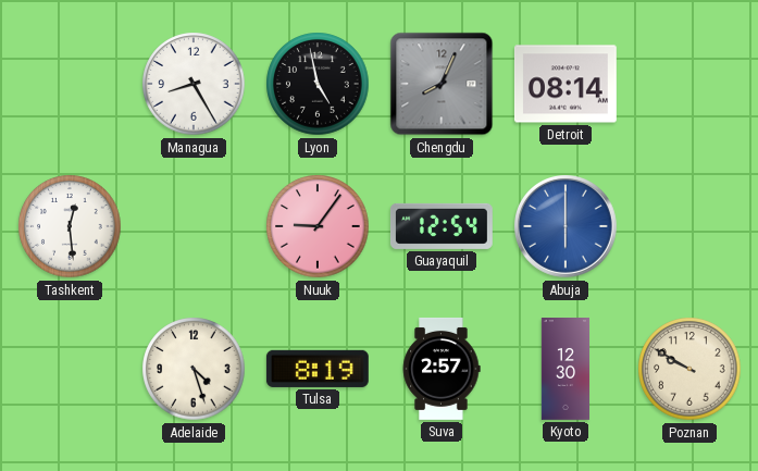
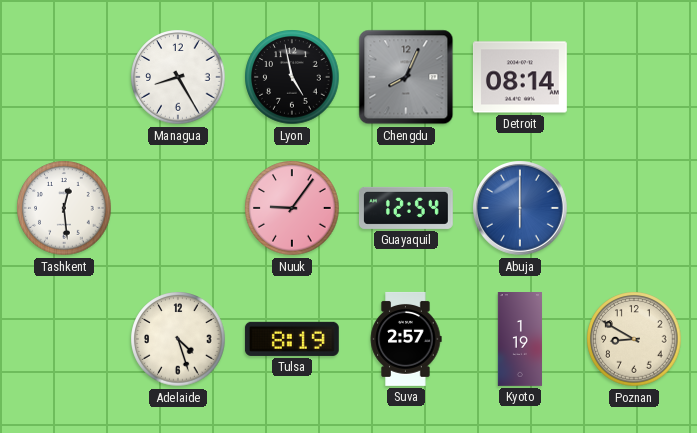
Kyoto: 12:30 -> 1:19 (519, 340)
Poznan: 9:50 -> 8:50 (634, 339)
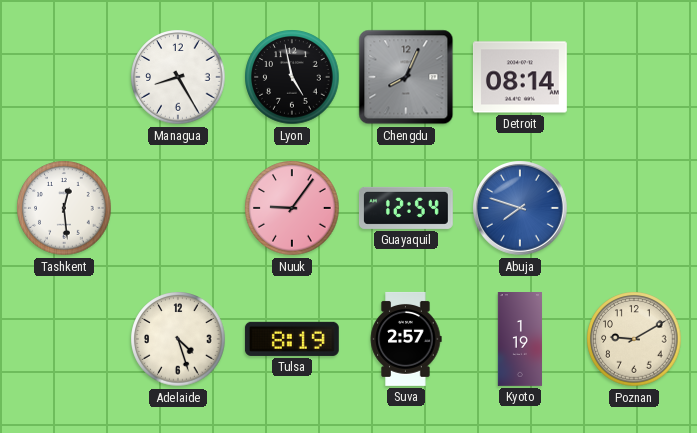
Abuja: 6:00 -> 7:48 (521, 209)
Poznan: 8:50 -> 9:10 (634, 339)
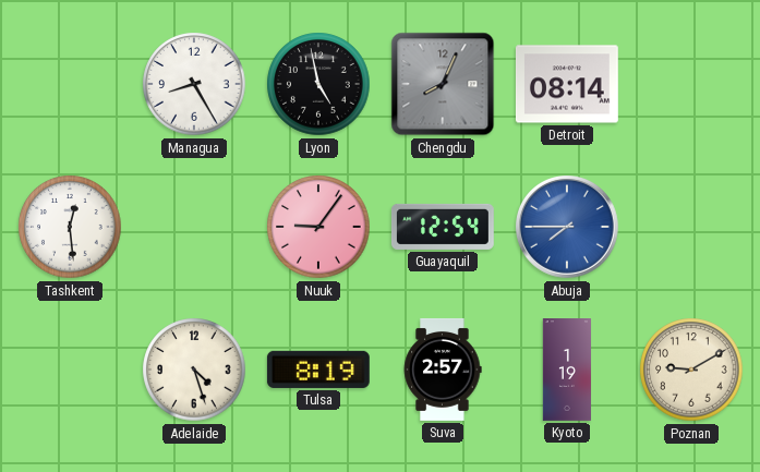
Abuja: 7:48 -> 7:45 (568, 228)
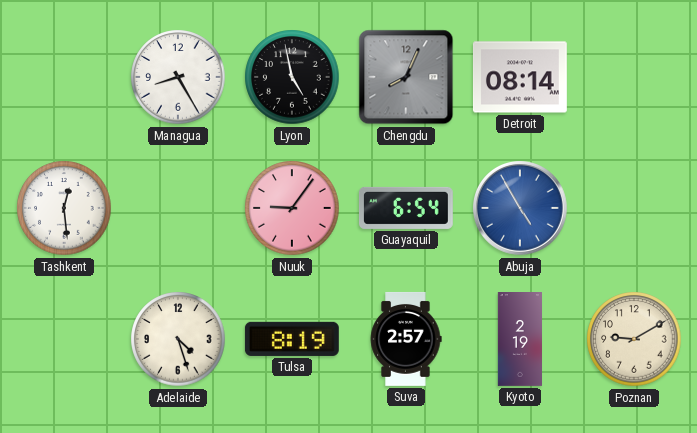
Guayaquil: 12:54 -> 6:54 (406, 208)
Abuja: 7:45 -> 4:55 (521, 209)
Kyoto: 1:19 -> 2:19 (519, 340)
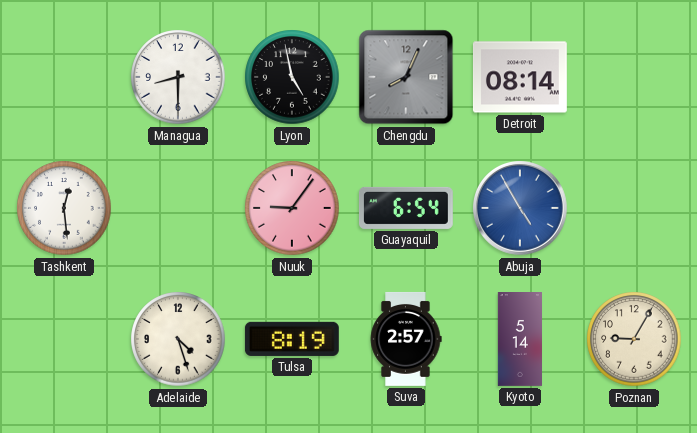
Managua: 8:25 -> 8:30 (178, 77)
Kyoto: 2:19 -> 5:14 (519, 340)
Poznan: 9:10 -> 9:05 (634, 339)
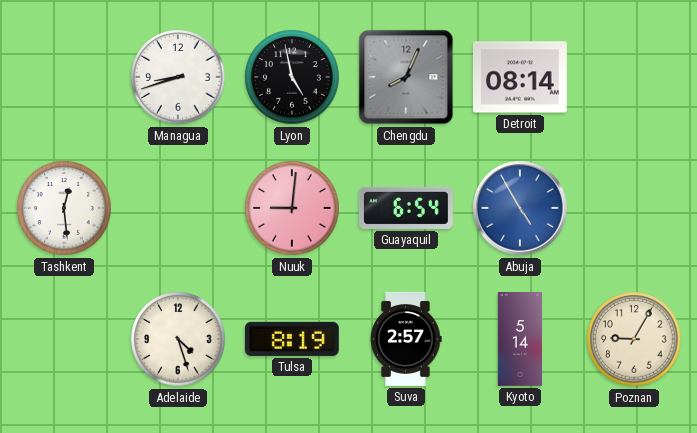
Managua: 8:30 -> 8:42 (178, 77)
Nuuk: 9:06 -> 9:01 (292, 208)
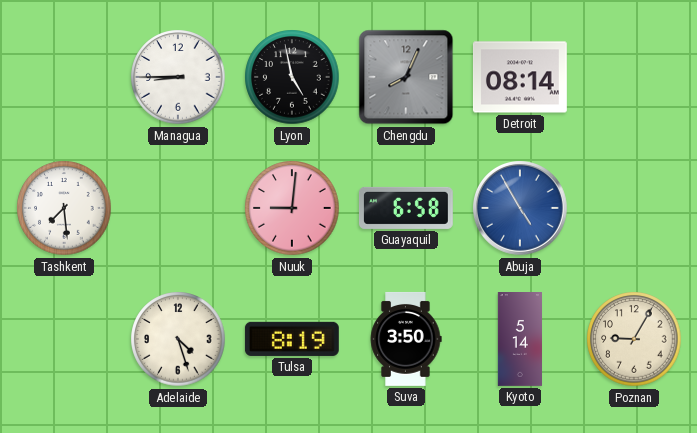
Managua: 8:42 -> 8:45 (178, 77)
Tashkent: 12:29 -> 7:29 (64, 208)
Guayaquil: 6:54 -> 6:58 (406, 208)
Suva: 2:57 -> 3:50 (406, 339)
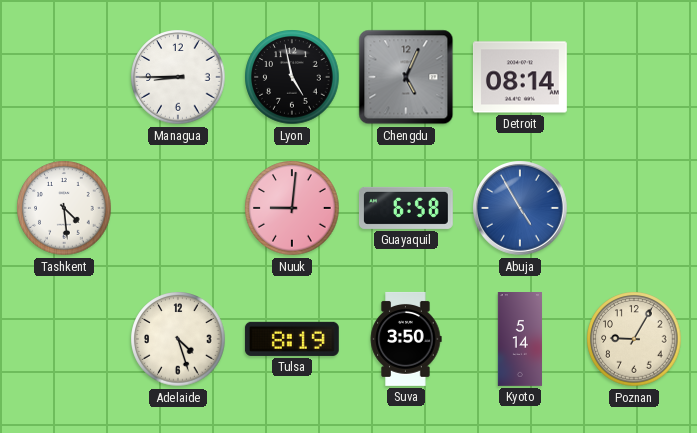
Chengdu: 8:04 -> 5:04 (406, 77)
Tashkent: 7:29 -> 4:29 (64, 208)
